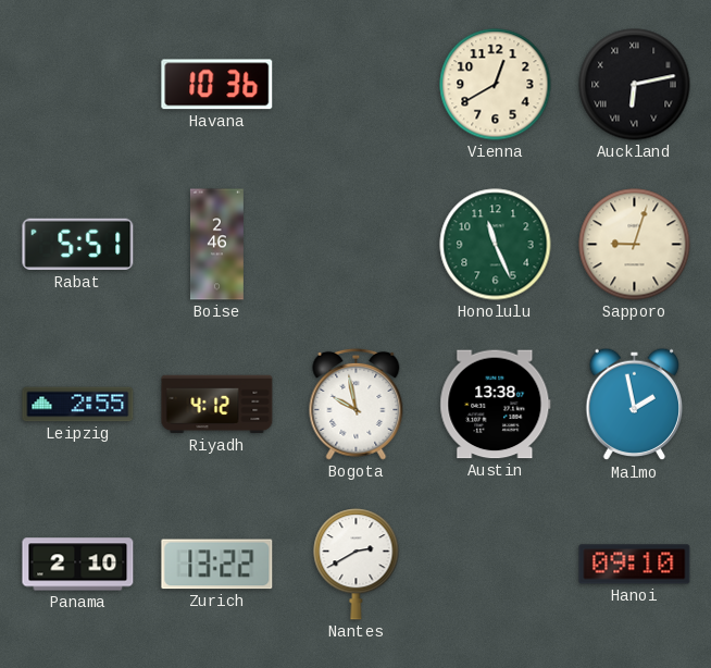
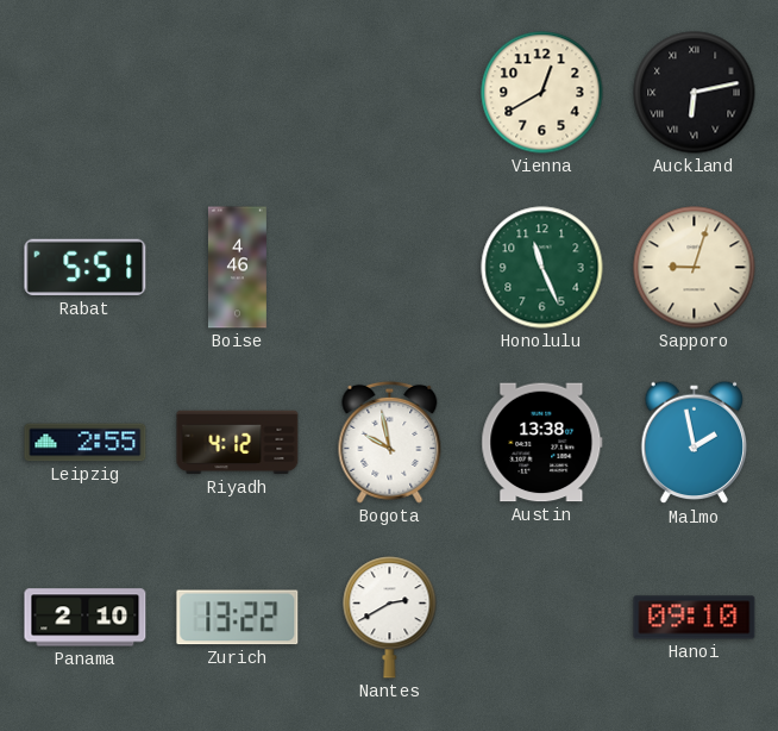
Havana: 10:36 -> none (217, 85)
Boise: 2:46 -> 4:46 (237, 268)
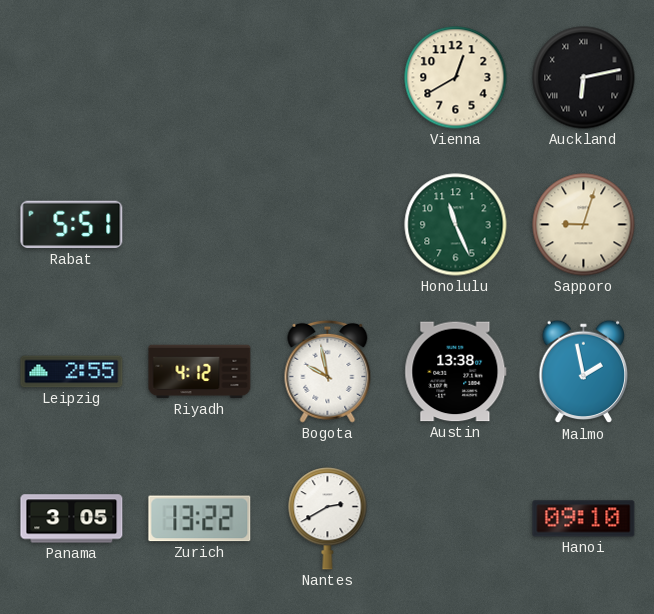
Boise: 4:46 -> none (237, 268)
Panama: 2:10 -> 3:05 (72, 519)
